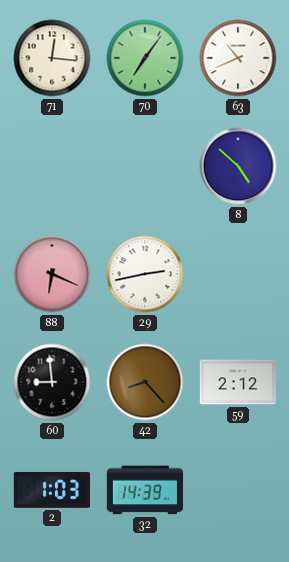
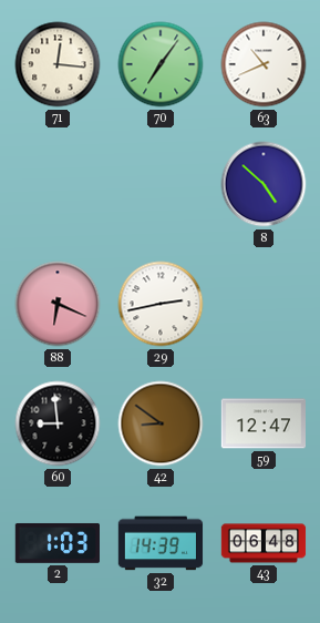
42: 8:23 -> 8:51 (161, 423)
59: 2:12 -> 12:47 (262, 423)
43: none -> 06:48 (264, 543)
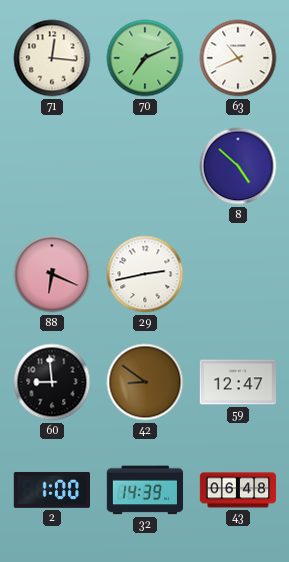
70: 7:06 -> 7:11 (145, 58)
2: 1:03 -> 1:00 (51, 490)
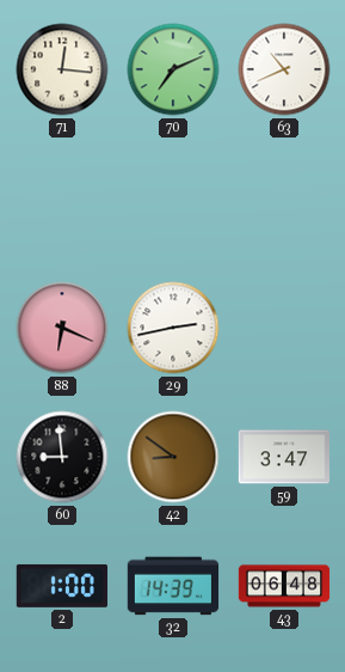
8: 4:52 -> none (238, 166)
59: 12:47 -> 3:47 (283, 457)
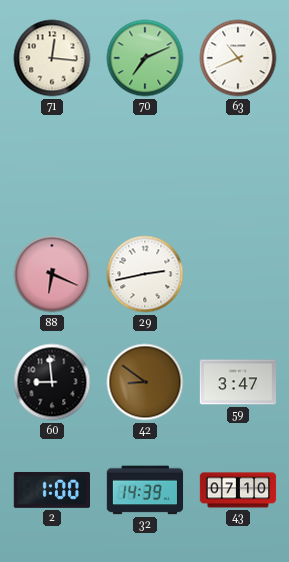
43: 06:48 -> 07:10 (238, 490)
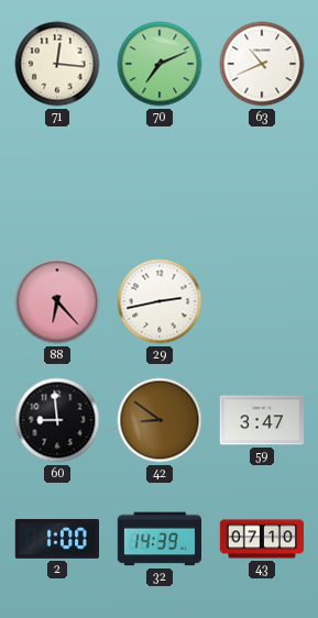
88: 6:19 -> 6:23 (57, 301)
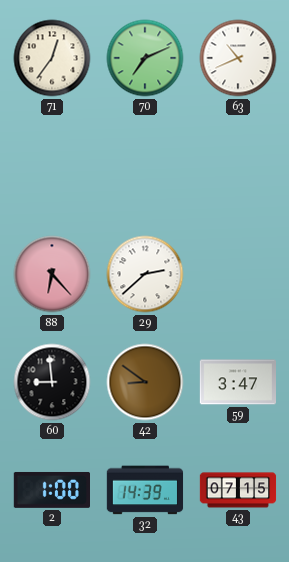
71: 12:16 -> 12:36 (52, 58)
29: 2:43 -> 2:38 (145, 274)
43: 07:10 -> 07:15 (238, 490)
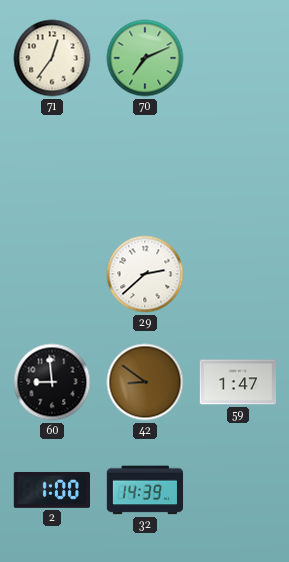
63: 10:41 -> none (238, 58)
88: 6:23 -> none (52, 274)
59: 3:47 -> 1:47 (237, 382)
43: 07:15 -> none (238, 490)
